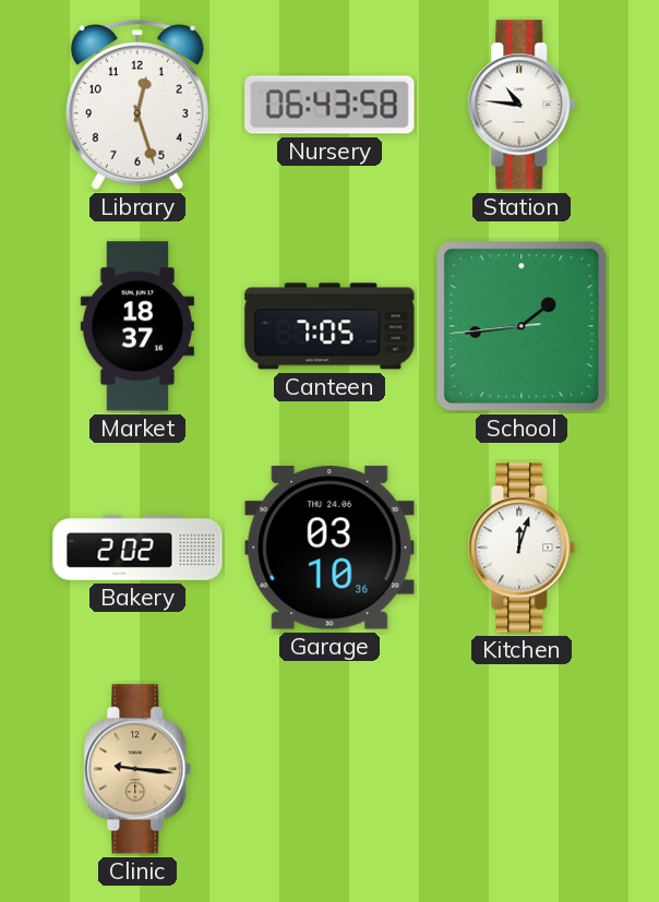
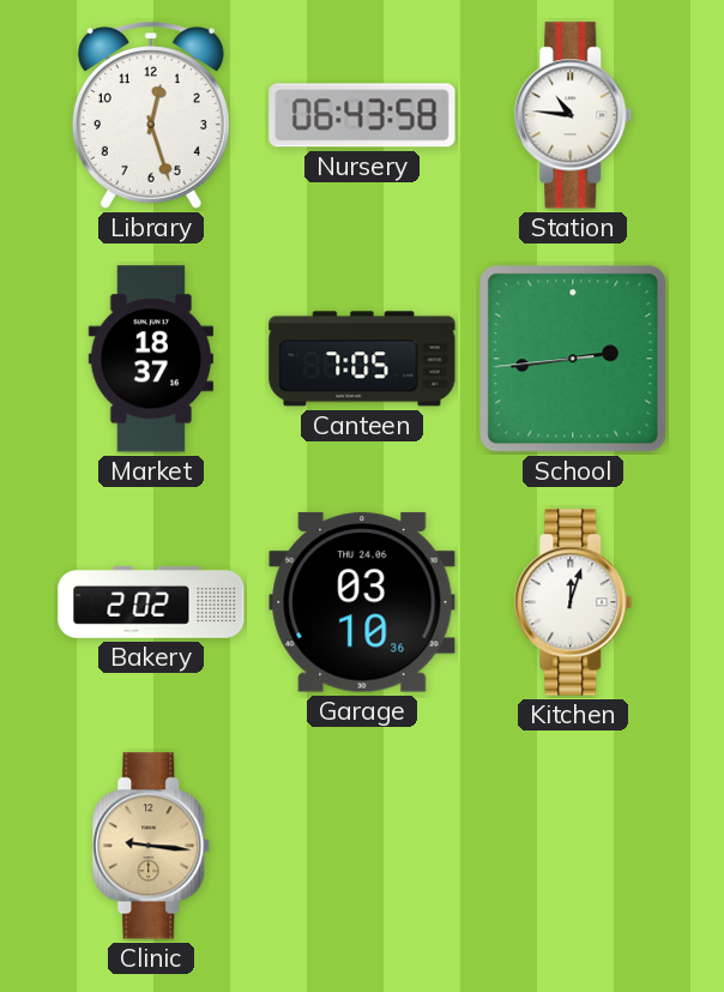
School: 1:43 -> 2:43 (573, 359)
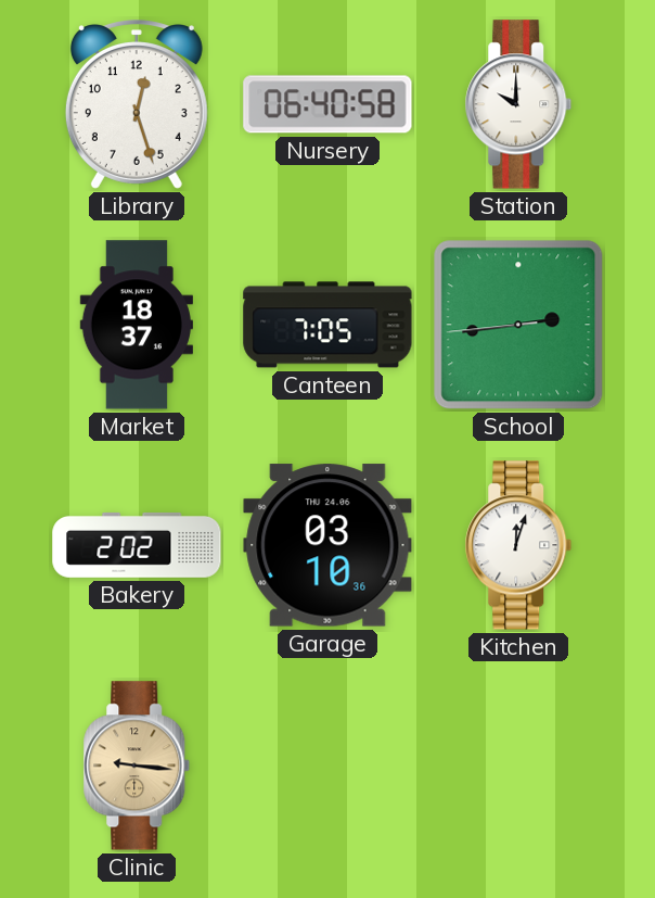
Nursery: 06:43 -> 06:40 (327, 104)
Station: 10:46 -> 10:00 (518, 104)
